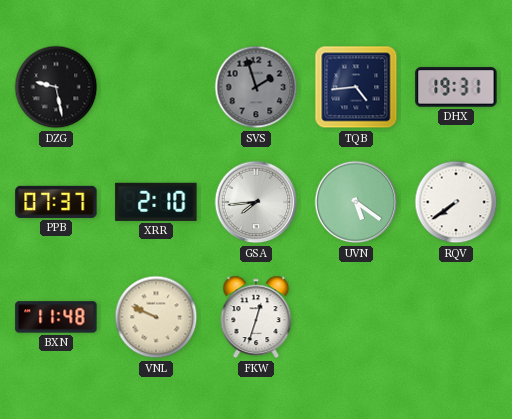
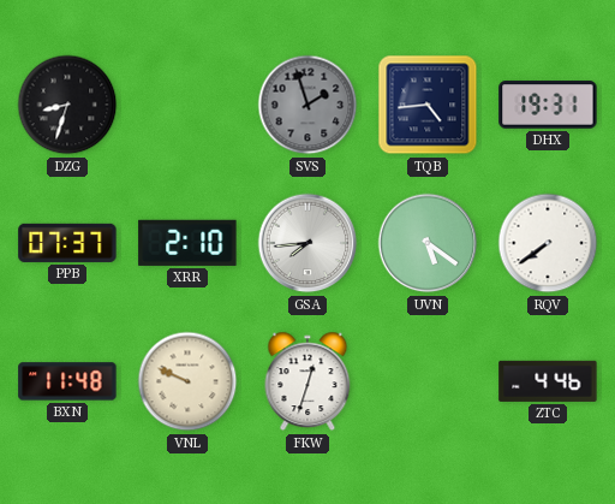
DZG: 9:28 -> 8:33 (67, 105)
ZTC: none -> 4:46 (548, 381)
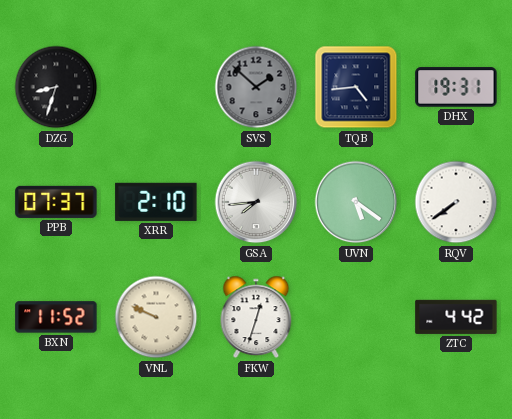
SVS: 1:57 -> 1:52 (256, 87)
BXN: 11:48 -> 11:52 (56, 317)
ZTC: 4:46 -> 4:42 (456, 317)
